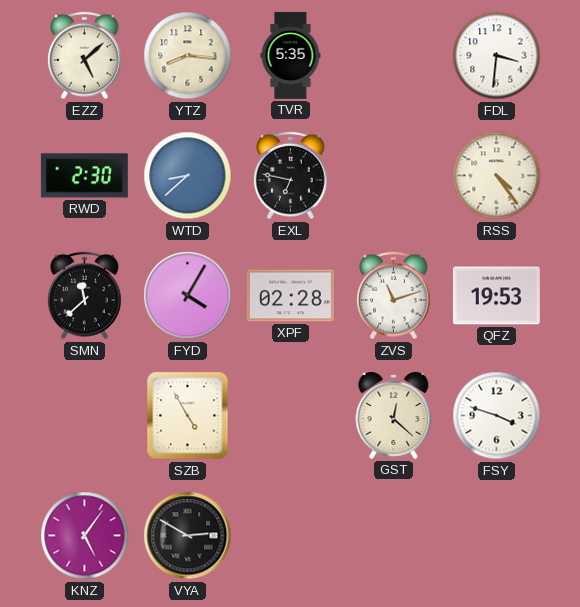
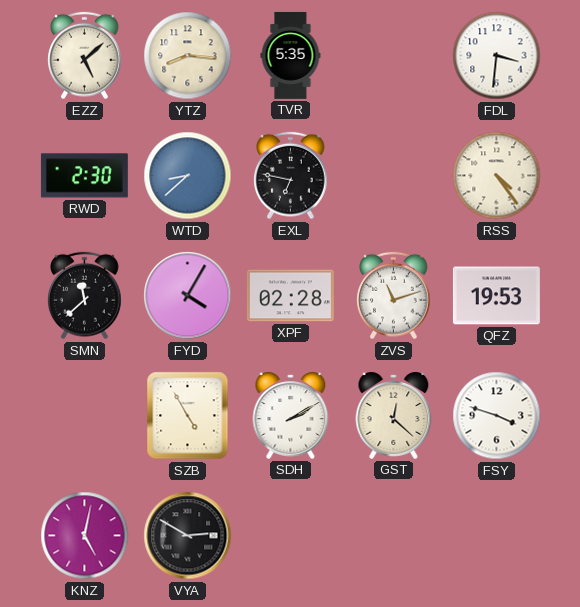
SDH: none -> 2:10 (291, 415)
KNZ: 5:06 -> 5:02 (85, 536)
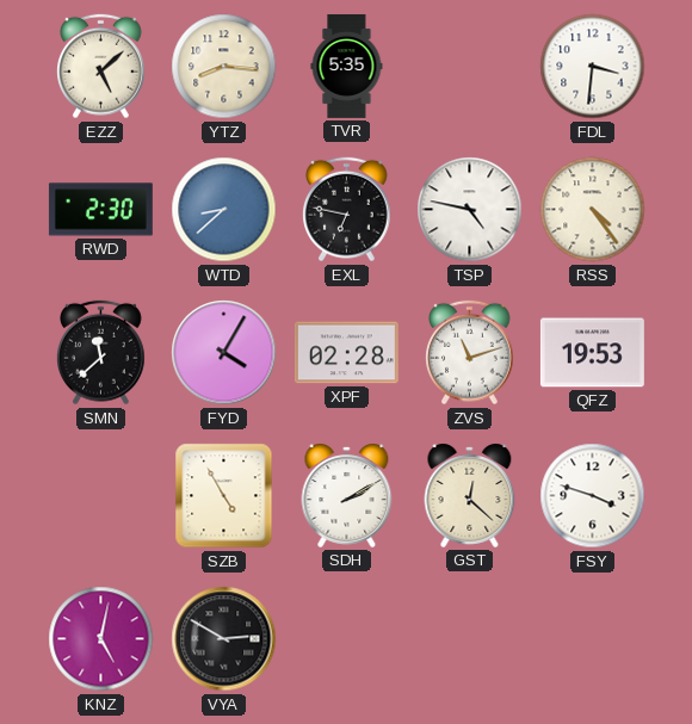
TSP: none -> 4:47 (470, 210)
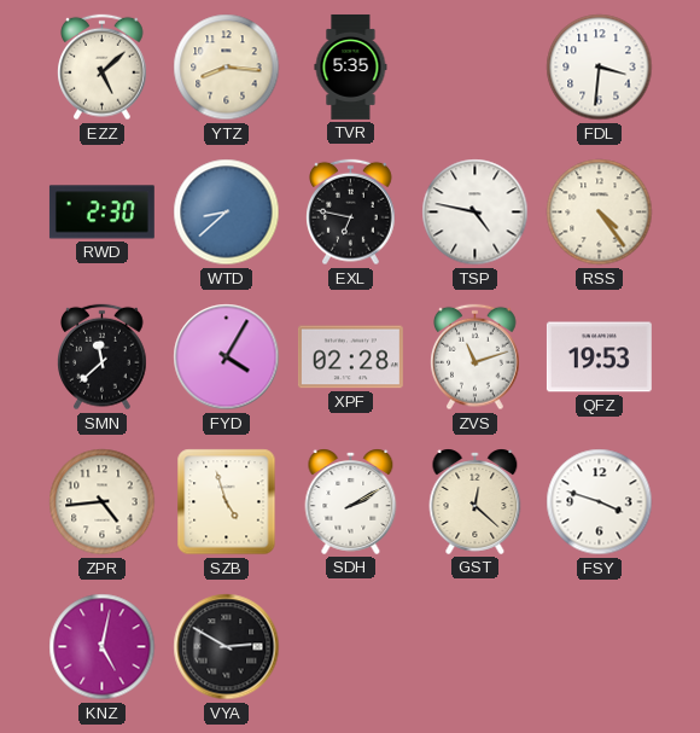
ZPR: none -> 4:44 (103, 502)
SZB: 4:55 -> 4:57 (227, 502)
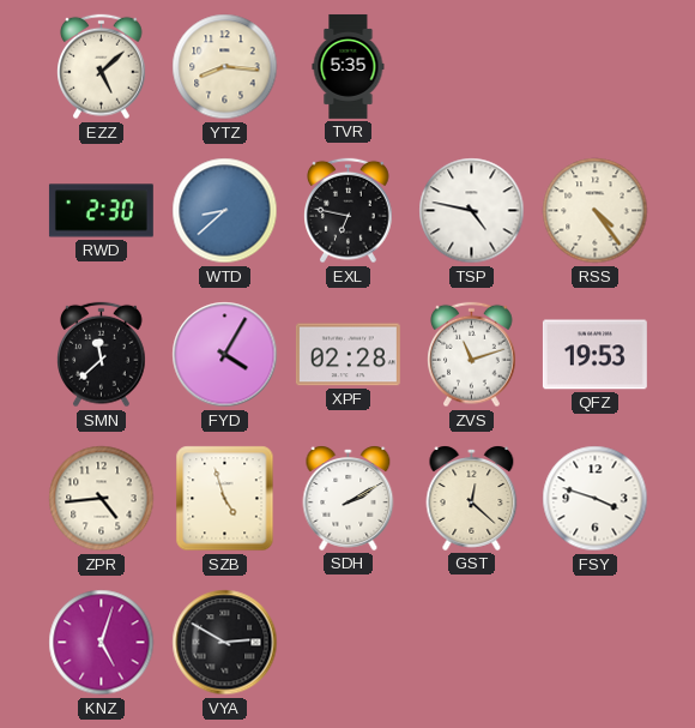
FDL: 3:31 -> none (600, 68)
KNZ: 5:02 -> 5:03 (102, 643)
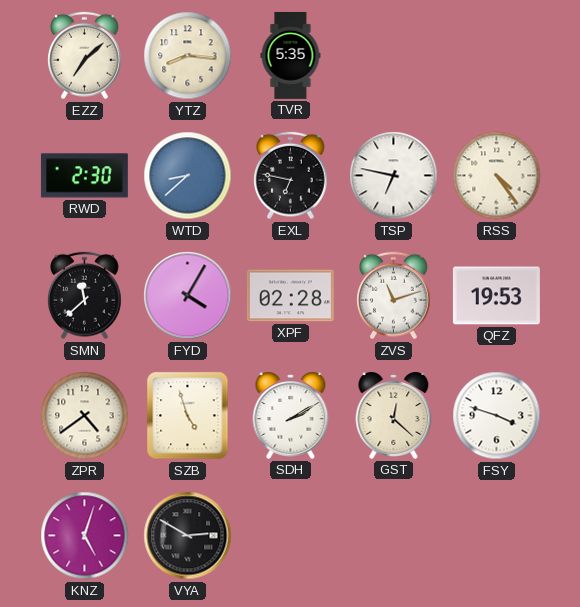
EZZ: 5:08 -> 7:08 (85, 56)
TSP: 4:47 -> 6:47 (394, 176)
ZPR: 4:44 -> 4:39 (85, 416)
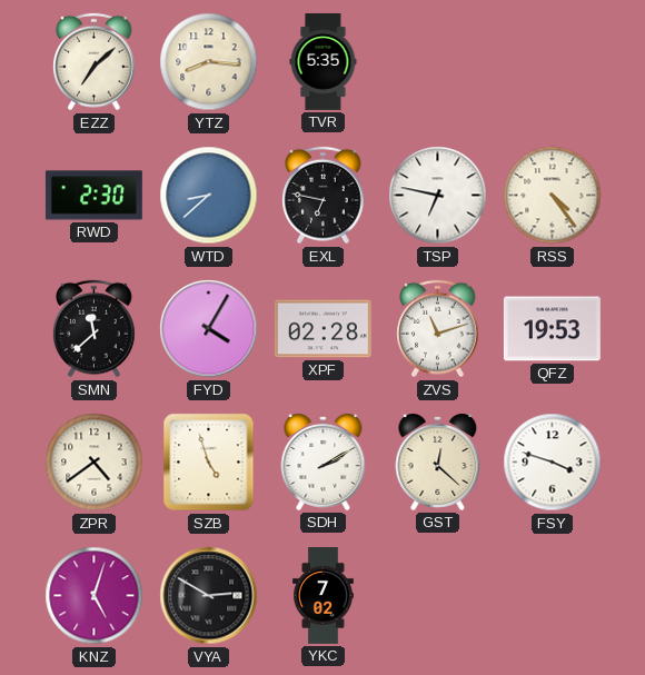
YKC: none -> 7:02 (324, 596)
